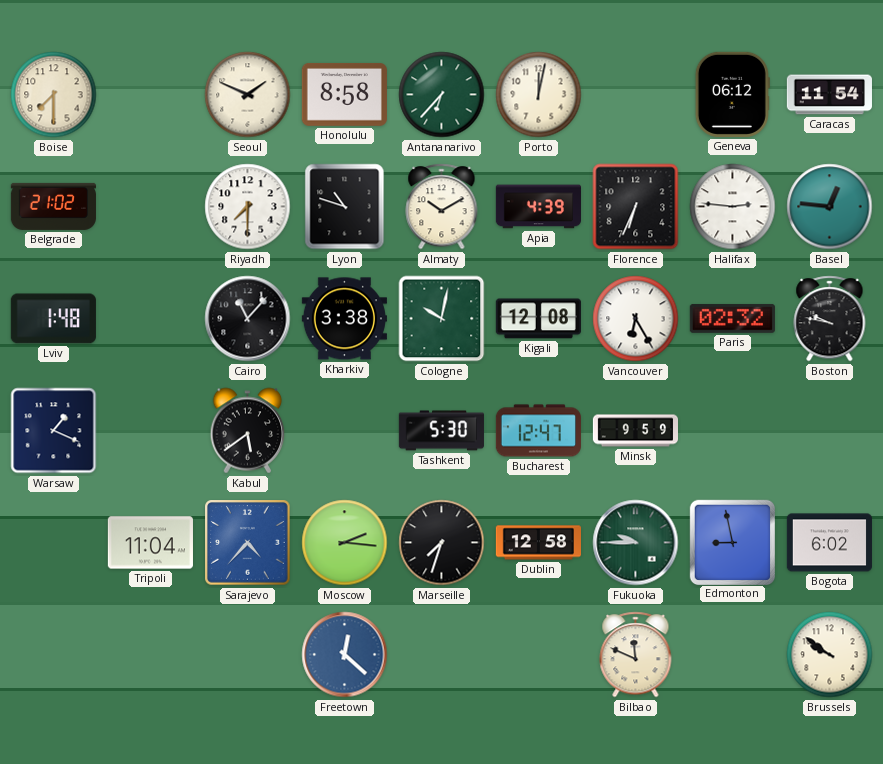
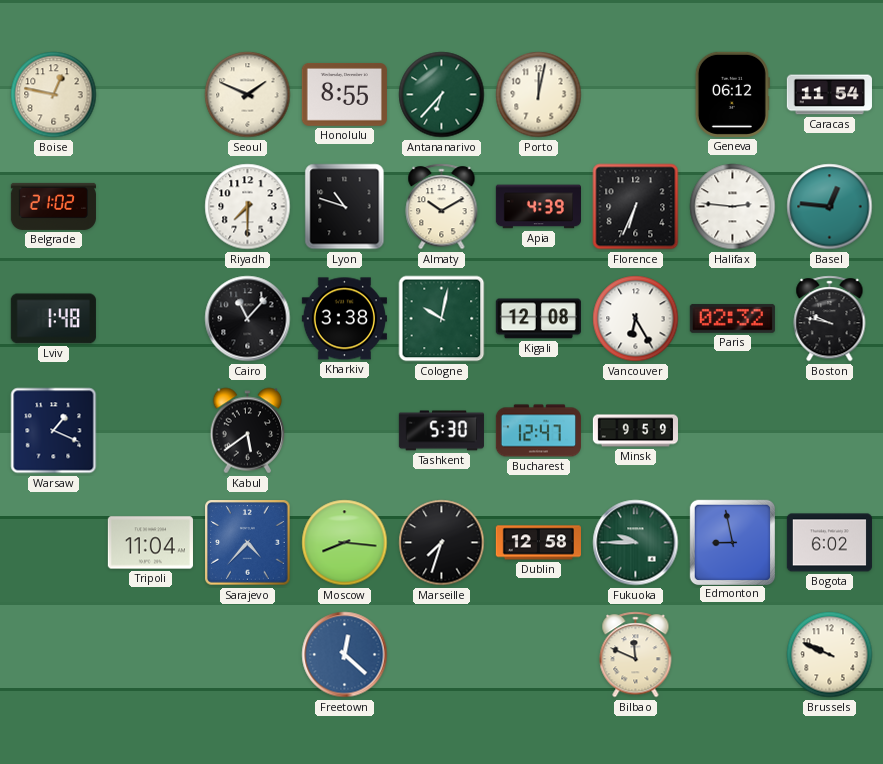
Boise: 7:30 -> 12:47 (54, 95)
Honolulu: 8:58 -> 8:55 (344, 94)
Moscow: 2:16 -> 8:16 (345, 543)
Brussels: 9:51 -> 9:49 (830, 655)
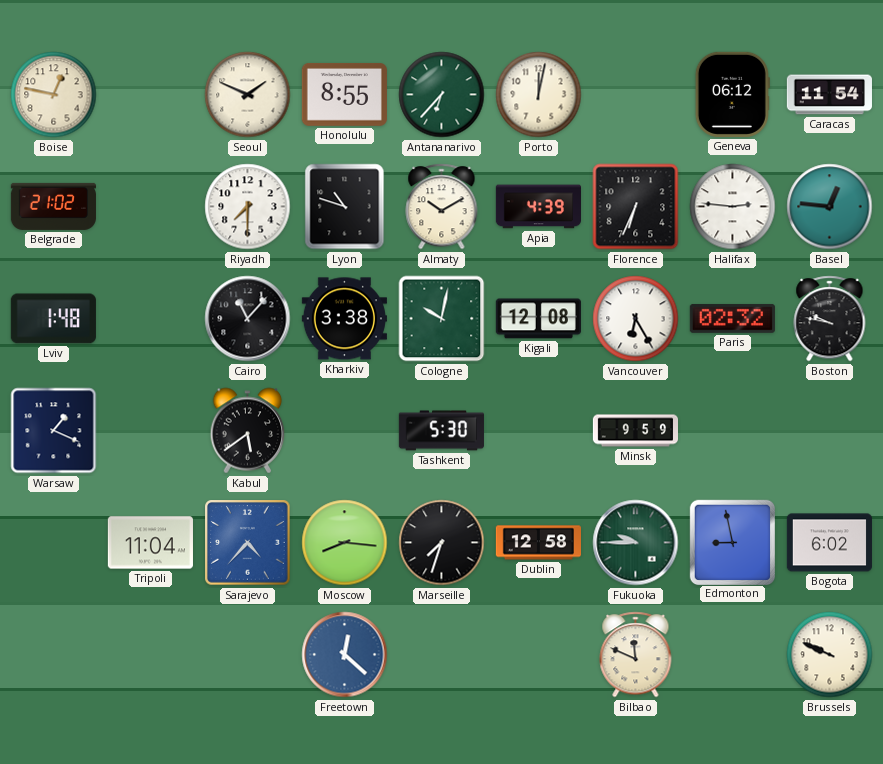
Bucharest: 12:47 -> none (538, 431)
